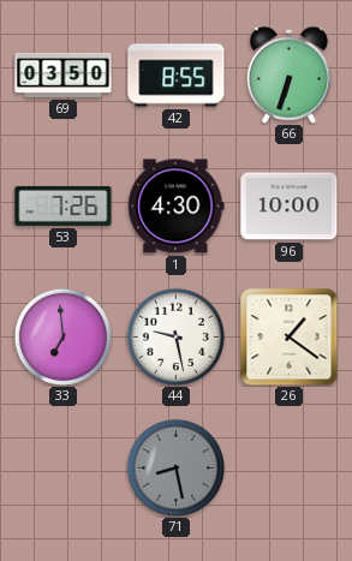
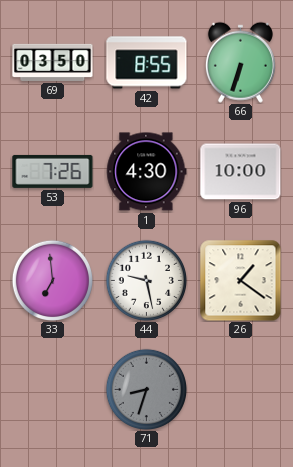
71: 8:28 -> 8:33 (146, 389)
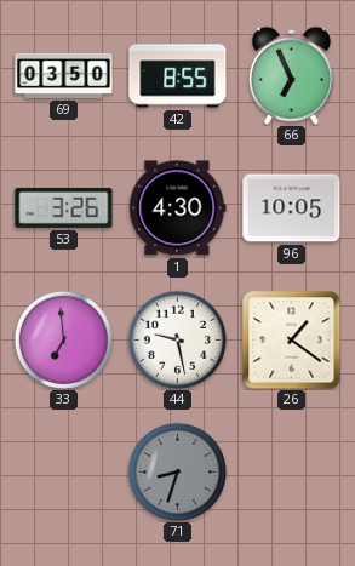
66: 6:33 -> 6:56 (291, 75)
53: 7:26 -> 3:26 (64, 207)
96: 10:00 -> 10:05 (292, 208)
